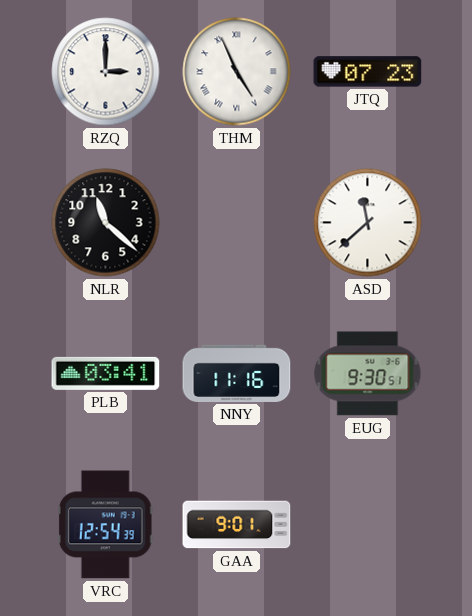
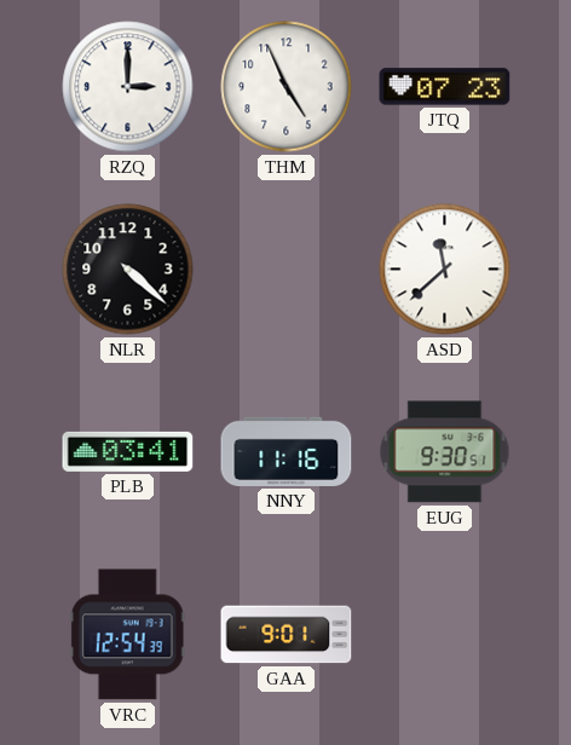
THM numerals: Roman -> Arabic (287, 87)
NLR: 11:22 -> 4:22 (128, 270)
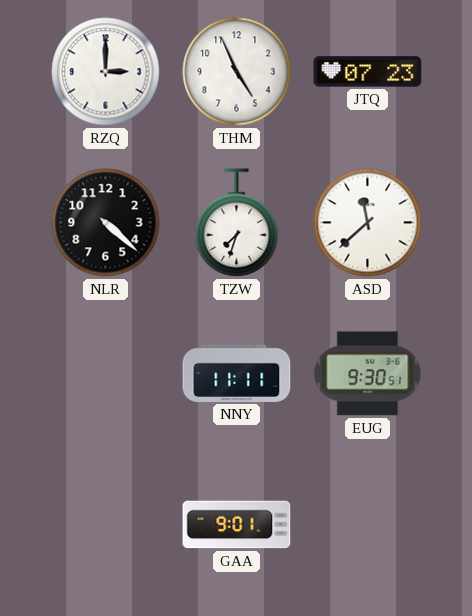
TZW: none -> 7:33 (237, 223)
PLB: 03:41 -> none (128, 451)
NNY: 11:16 -> 11:11 (237, 373)
VRC: 12:54 -> none (127, 635)
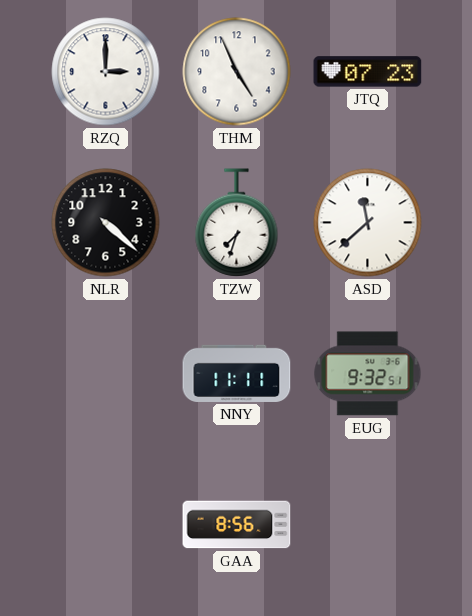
EUG: 9:30 -> 9:32 (368, 374)
GAA: 9:01 -> 8:56 (237, 525)
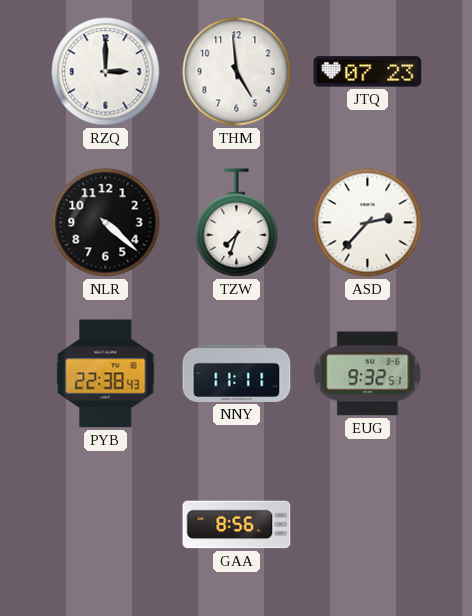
THM: 4:56 -> 4:59 (237, 72)
ASD: 11:38 -> 2:37 (368, 223)
PYB: none -> 22:38 (106, 374)
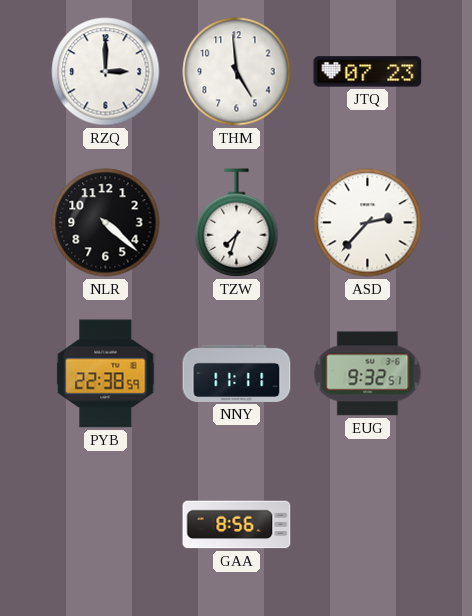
PYB: 22:38:43 -> 22:38:59 (106, 374)
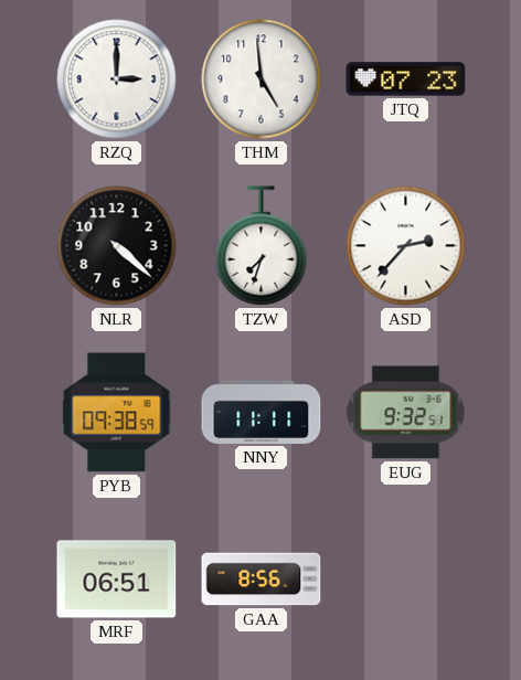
PYB: 22:38 -> 09:38 (117, 413)
MRF: none -> 06:51 (117, 580)
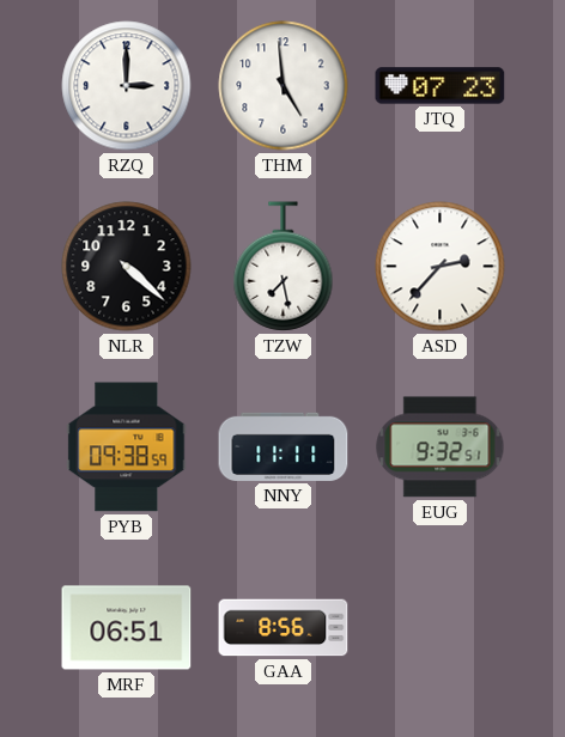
TZW: 7:33 -> 7:28 (284, 267)
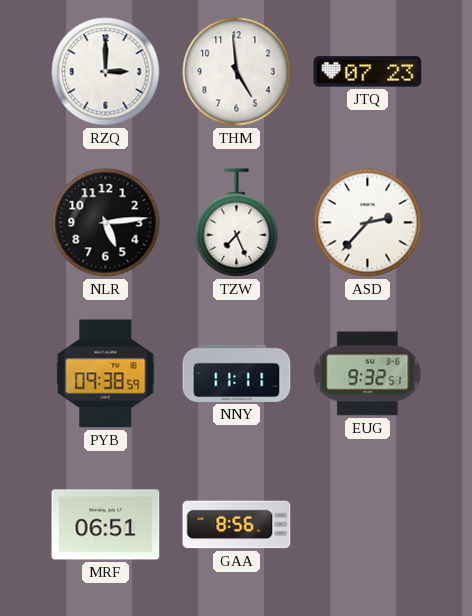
NLR: 4:22 -> 5:14 (106, 223)
TZW: 7:28 -> 7:26 (237, 223)
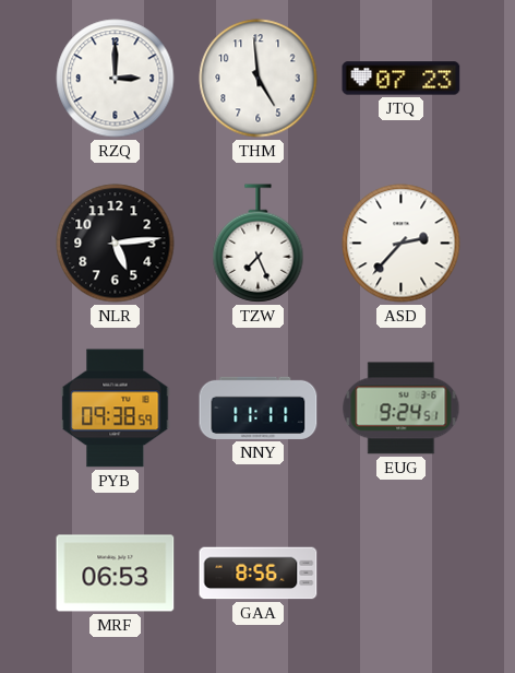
EUG: 9:32 -> 9:24 (402, 409)
MRF: 06:51 -> 06:53 (116, 574)
